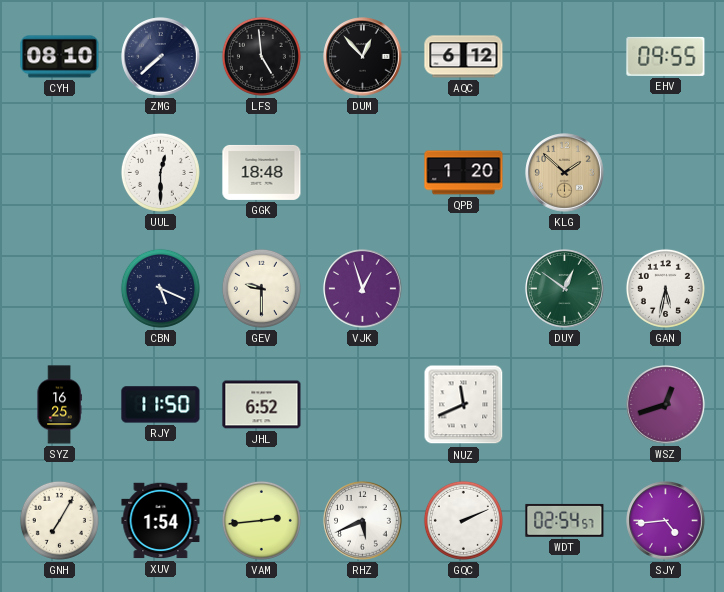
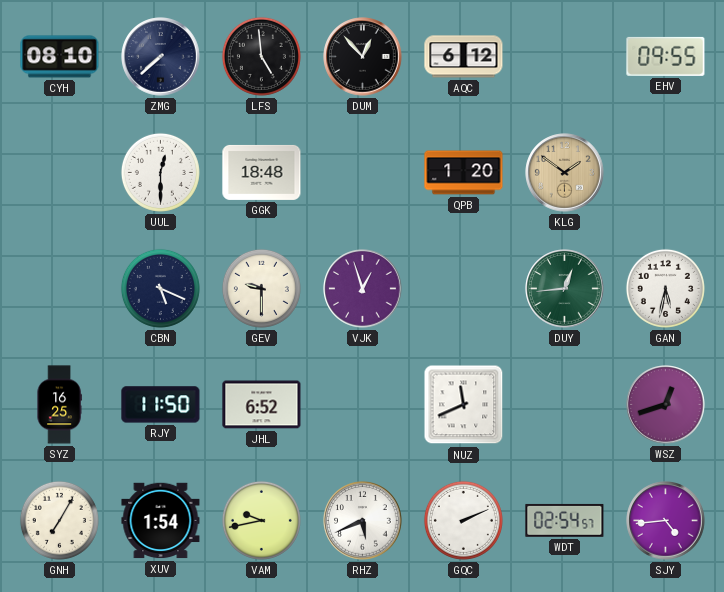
KLG: 1:52 -> 1:51 (565, 173)
DUY: 12:51 -> 12:44 (565, 289)
VAM: 2:44 -> 9:43 (261, 520)
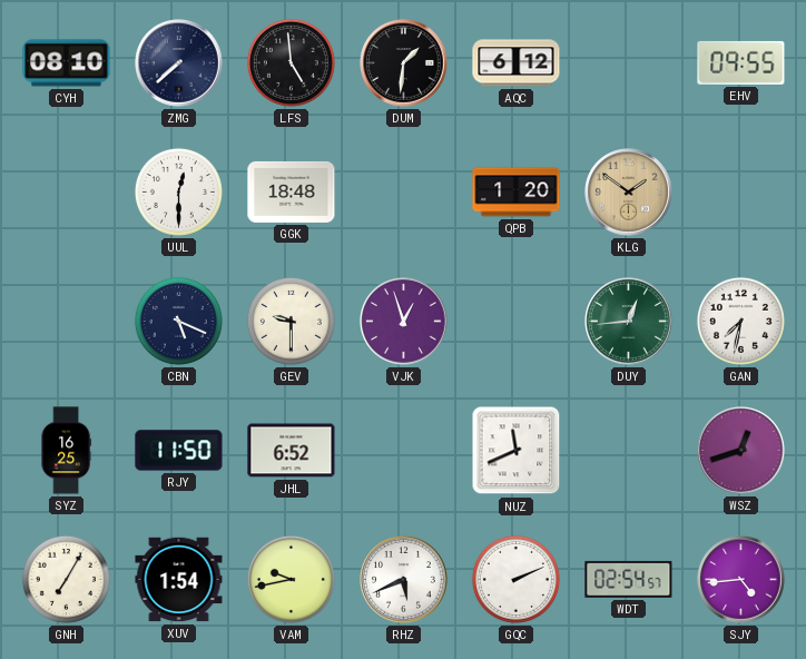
DUM: 12:53 -> 1:31 (404, 63)
GAN: 5:32 -> 7:32 (740, 321)
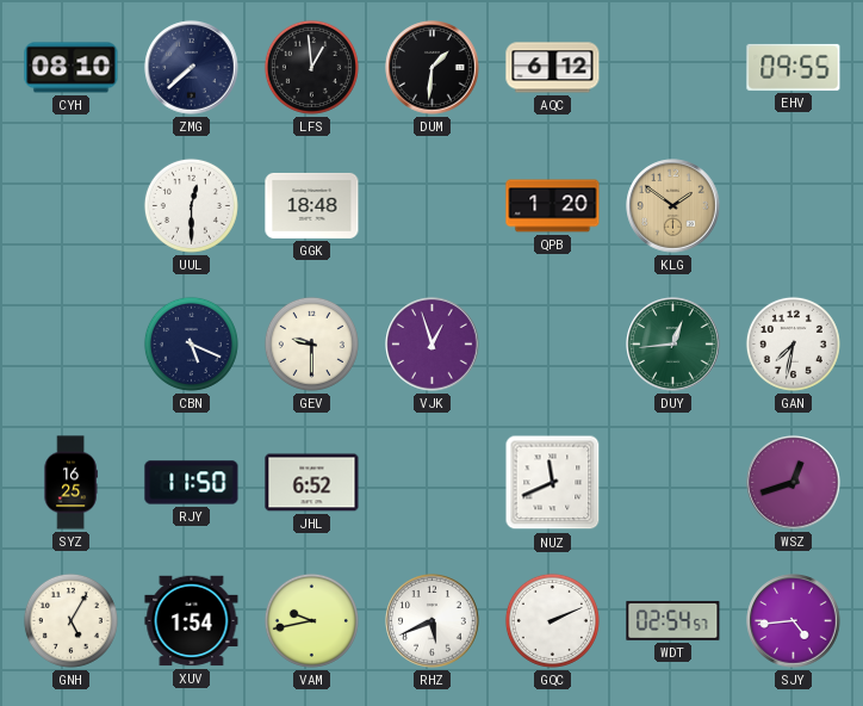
LFS: 4:59 -> 12:59 (311, 67)
GNH: 7:05 -> 5:05 (70, 620)
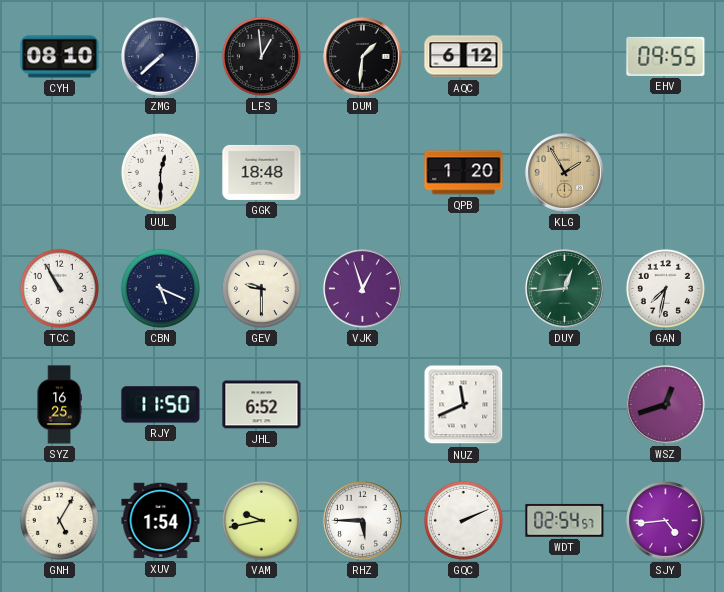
KLG: 1:51 -> 1:55 (565, 173)
TCC: none -> 10:55 (59, 288)
RHZ: 5:41 -> 5:45 (363, 521)
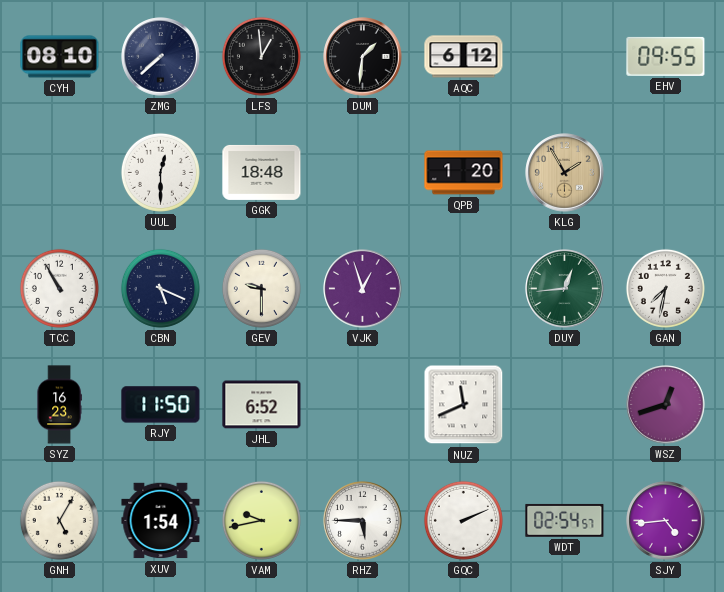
SYZ: 16:25 -> 16:23 (59, 405)
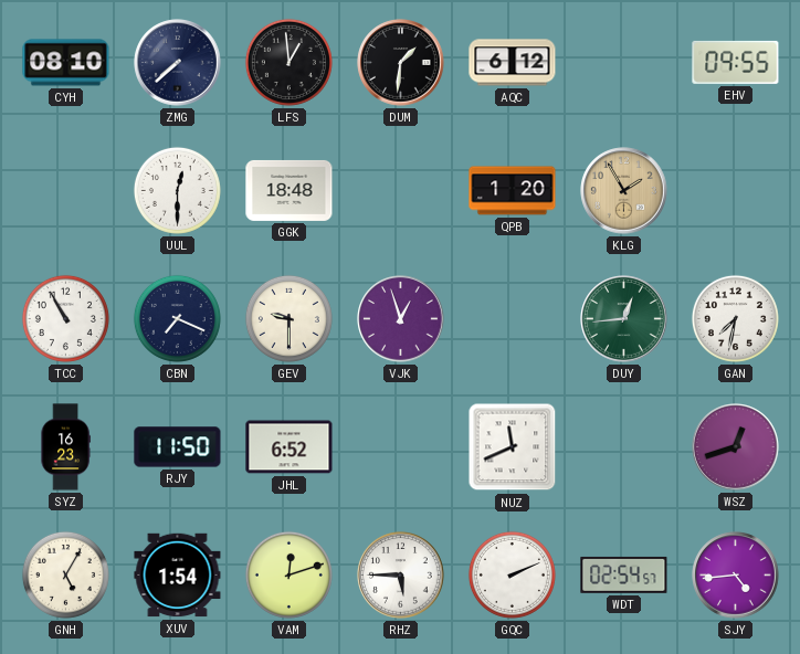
CBN: 5:19 -> 7:19 (177, 318)
VAM: 9:43 -> 12:12 (288, 574)
